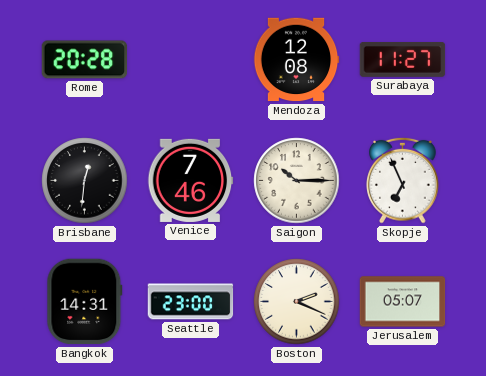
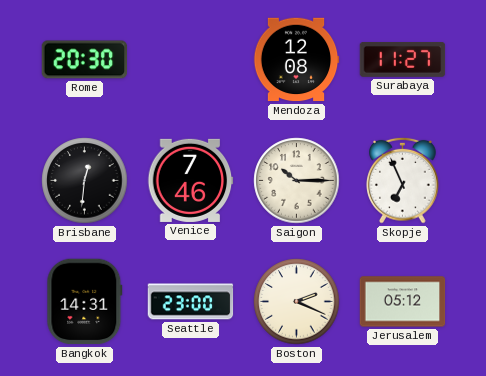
Rome: 20:28 -> 20:30 (85, 60)
Jerusalem: 05:07 -> 05:12 (403, 302)
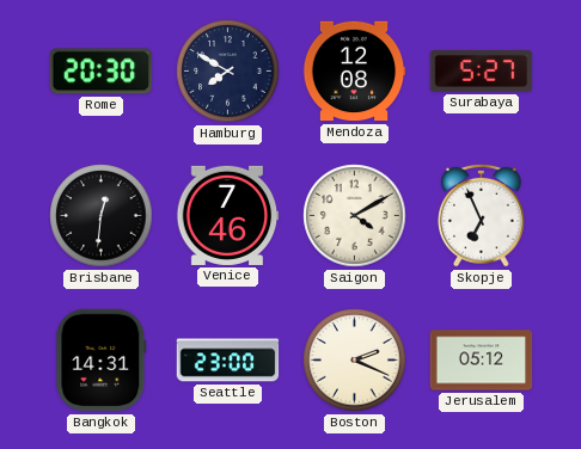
Hamburg: none -> 7:50 (228, 72)
Surabaya: 11:27 -> 5:27 (482, 72)
Saigon: 10:15 -> 4:10 (355, 216)
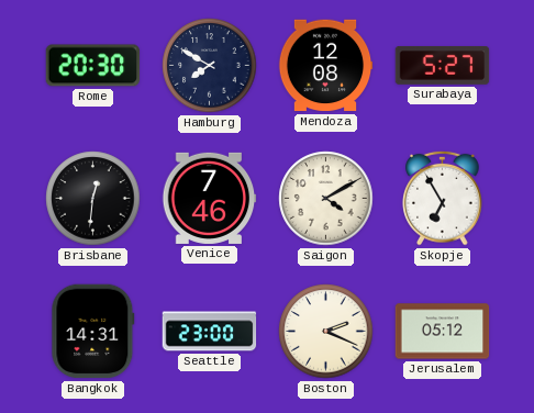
Skopje: 6:56 -> 6:55 (443, 198)
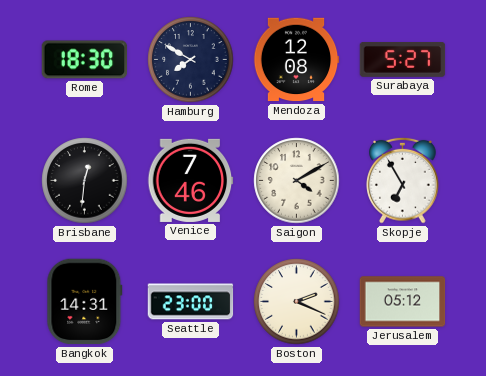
Rome: 20:30 -> 18:30 (85, 60)
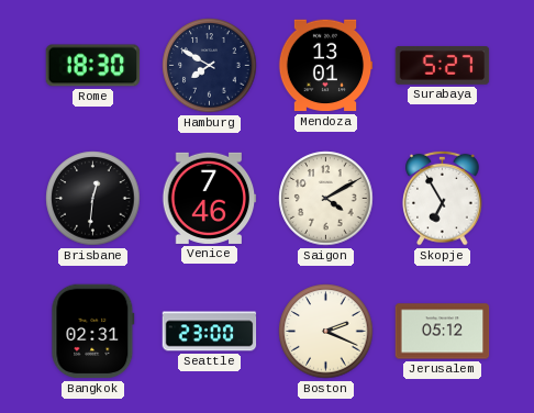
Mendoza: 12:08 -> 13:01 (325, 66)
Bangkok: 14:31 -> 02:31 (93, 332)
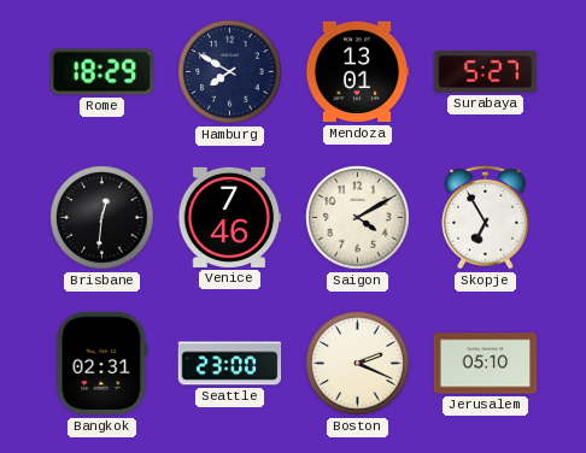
Rome: 18:30 -> 18:29 (102, 72)
Jerusalem: 05:12 -> 05:10 (486, 364)
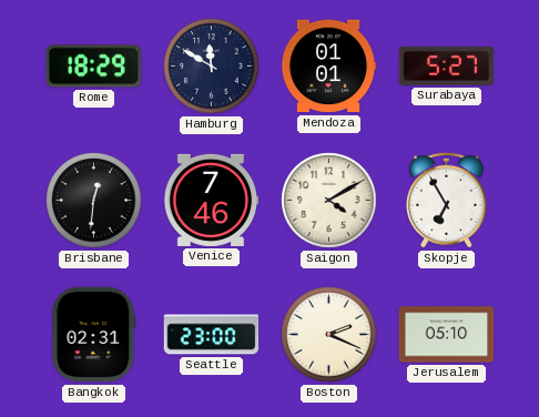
Hamburg: 7:50 -> 11:50 (212, 67)
Mendoza: 13:01 -> 01:01 (328, 67)
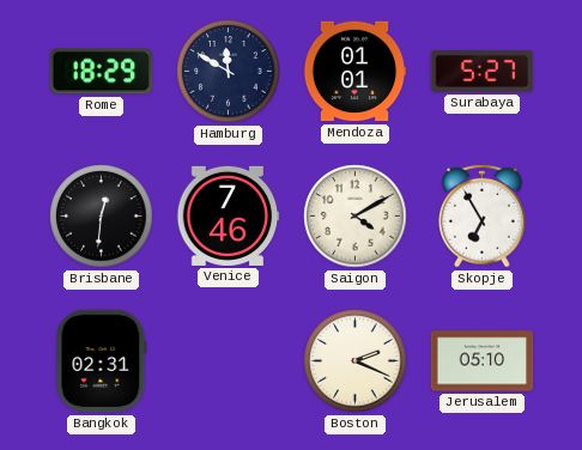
Seattle: 23:00 -> none (212, 335)
